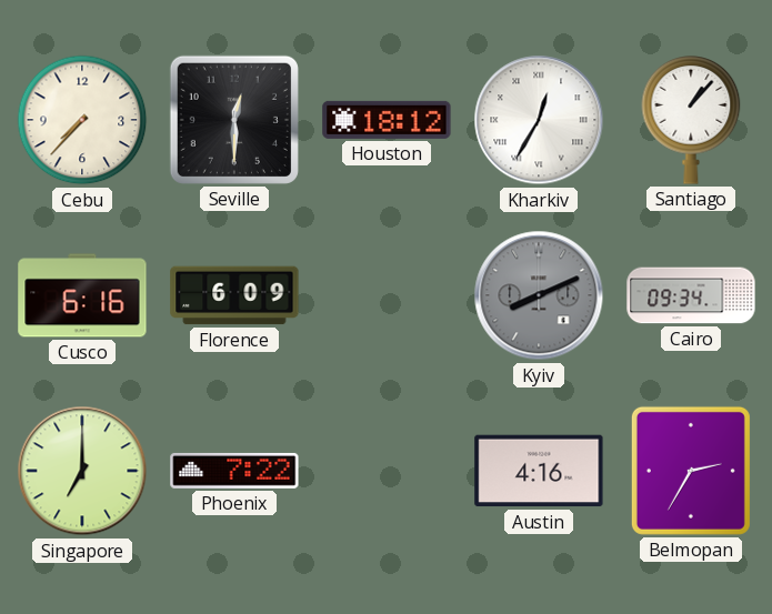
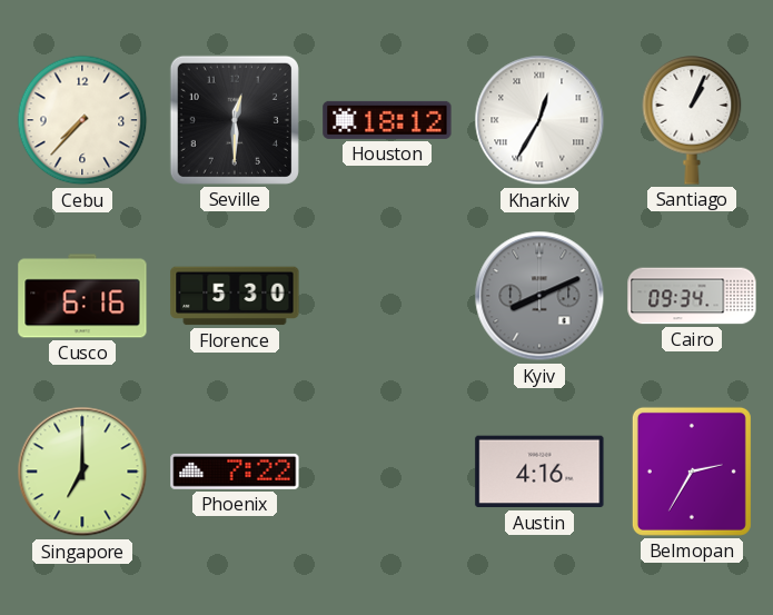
Santiago: 1:07 -> 1:04 (692, 121)
Florence: 6:09 -> 5:30 (235, 296)
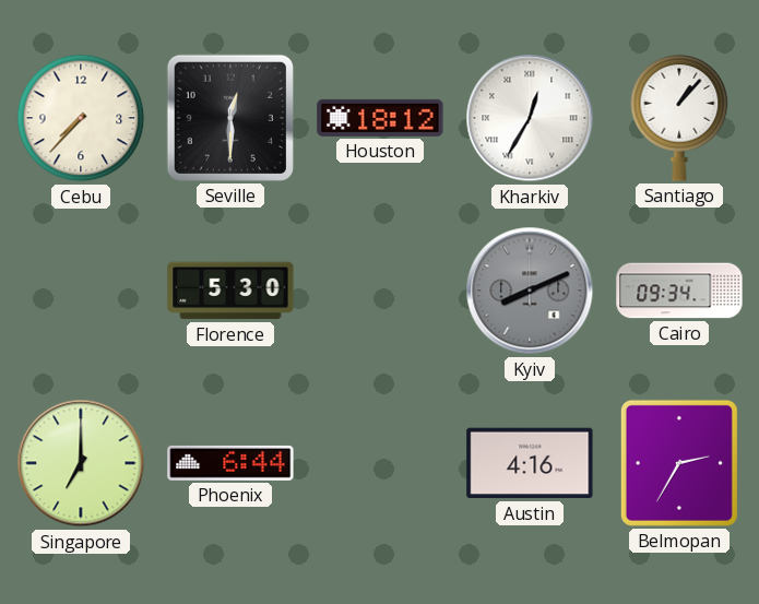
Santiago: 1:04 -> 1:07 (679, 119)
Cusco: 6:16 -> none (82, 296)
Phoenix: 7:22 -> 6:44 (230, 463)
